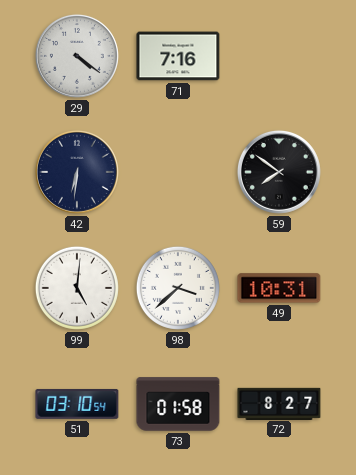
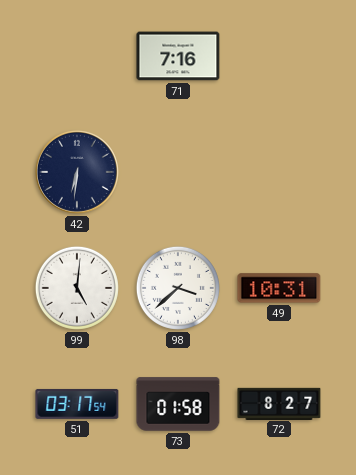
29: 4:21 -> none (77, 56)
59: 7:51 -> none (279, 172)
51: 03:10 -> 03:17 (77, 404)
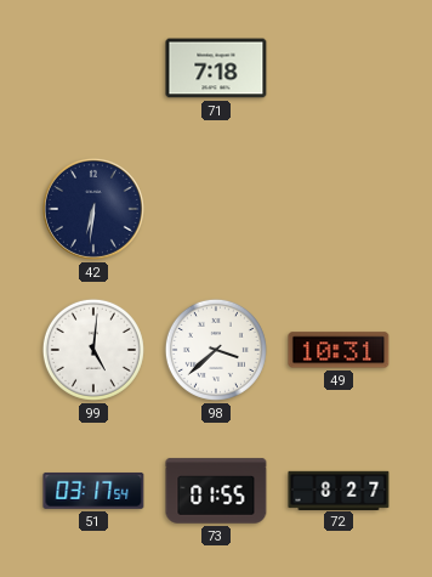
71: 7:16 -> 7:18 (216, 68)
73: 01:58 -> 01:55 (216, 491)
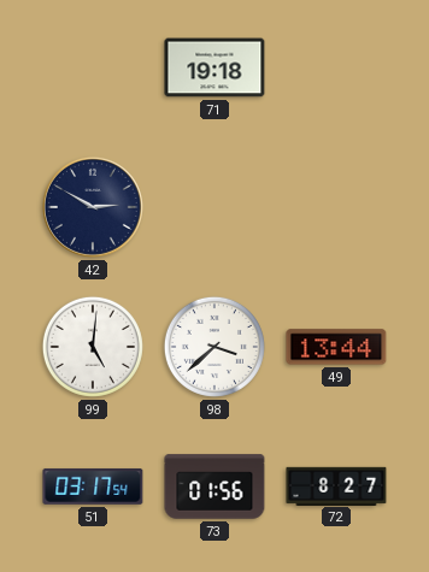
71: 7:18 -> 19:18 (214, 67)
42: 6:31 -> 2:50 (93, 207)
49: 10:31 -> 13:44 (336, 347)
73: 01:55 -> 01:56 (214, 487)
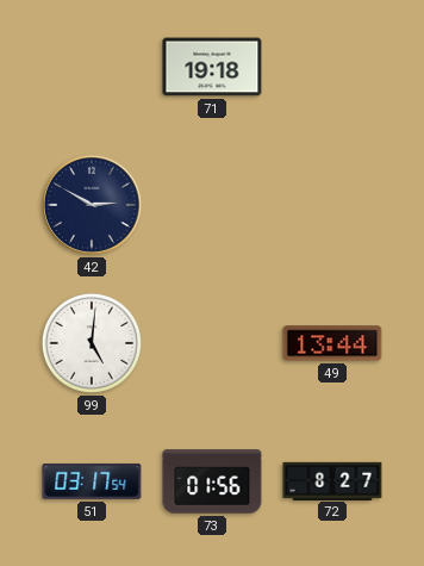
98: 3:38 -> none (214, 347)
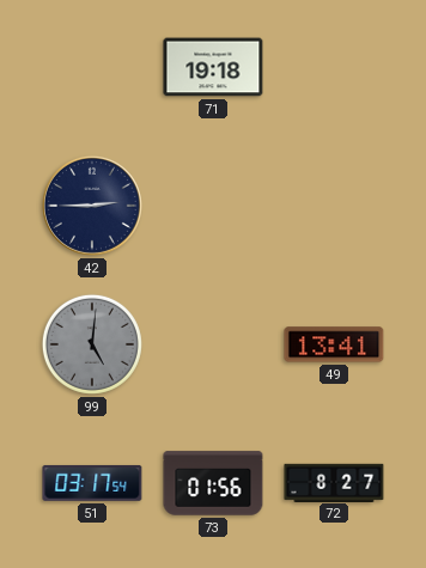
42: 2:50 -> 2:45 (92, 206)
99 dial: white -> grey (92, 344)
49: 13:44 -> 13:41 (334, 344)
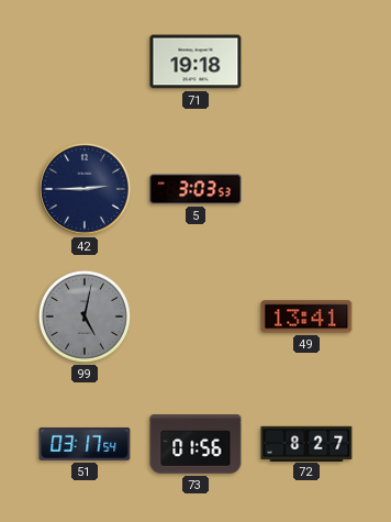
5: none -> 3:03 (195, 189)
99: 5:01 -> 5:02 (85, 316)
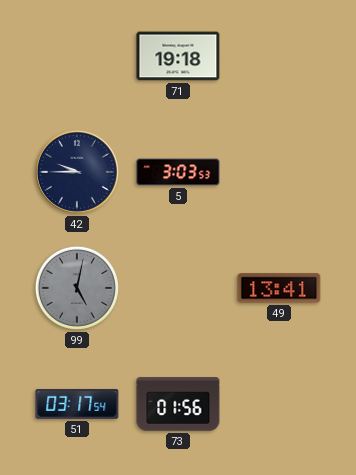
42: 2:45 -> 9:45 (77, 172)
72: 8:27 -> none (306, 443)
